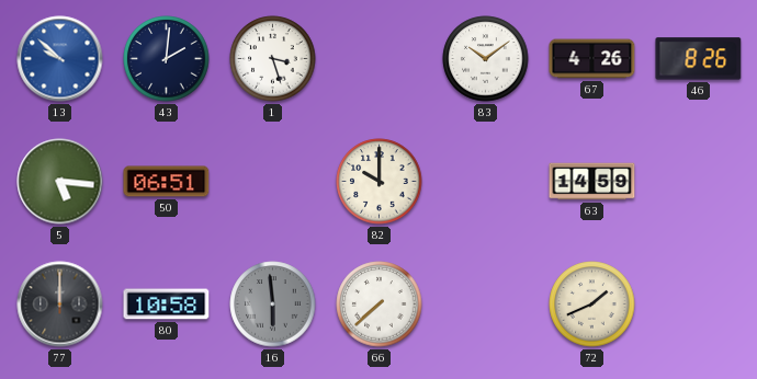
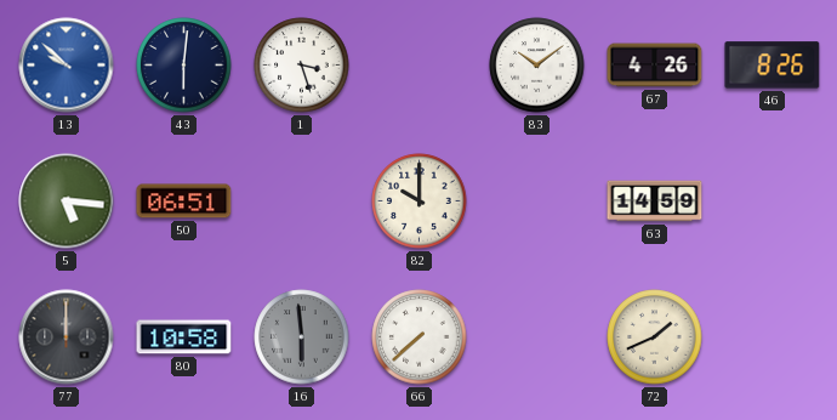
43: 2:01 -> 6:01 (184, 66)
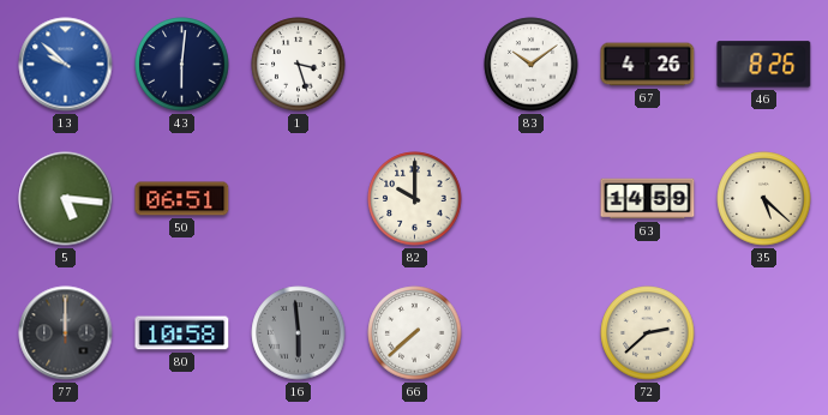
35: none -> 5:22 (764, 199)
72: 1:41 -> 2:38 (648, 333)
